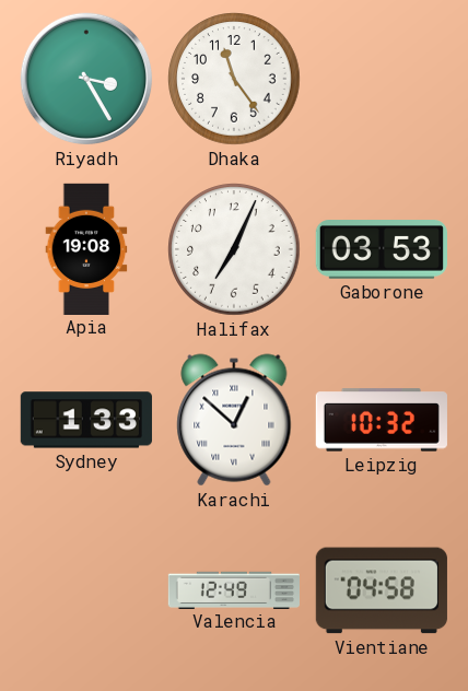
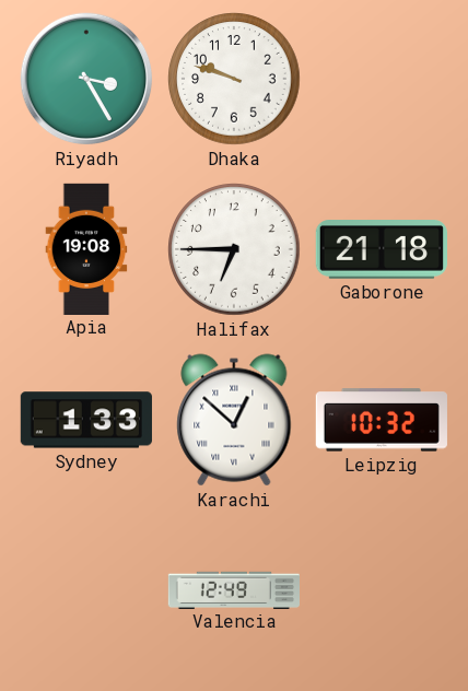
Dhaka: 11:24 -> 9:48 (234, 79)
Halifax: 7:04 -> 6:45 (234, 249)
Gaborone: 03:53 -> 21:18 (382, 249)
Vientiane: 04:58 -> none (382, 590)
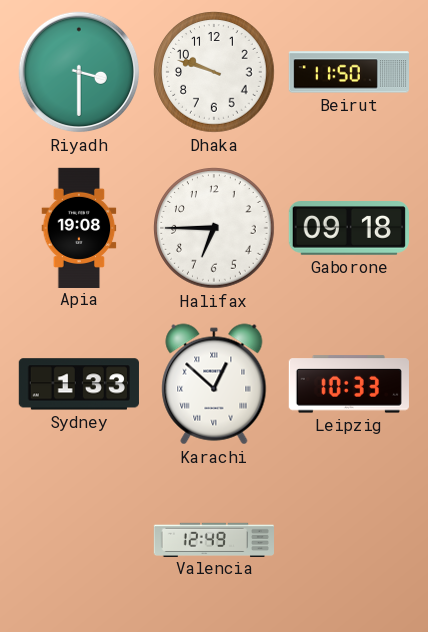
Riyadh: 3:25 -> 3:30 (79, 72)
Beirut: none -> 11:50 (349, 72)
Gaborone: 21:18 -> 09:18 (349, 228)
Leipzig: 10:32 -> 10:33 (349, 384)
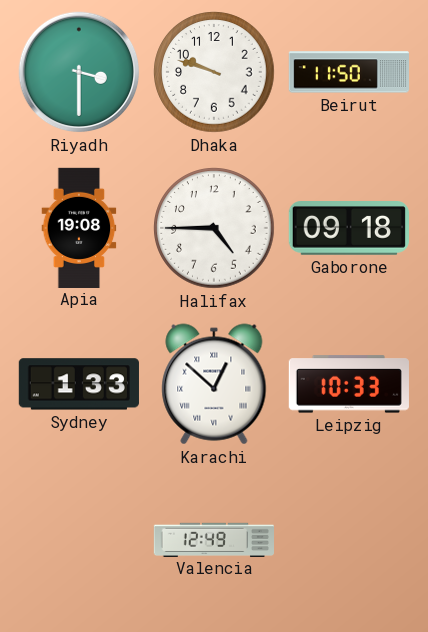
Halifax: 6:45 -> 4:45 (214, 228)
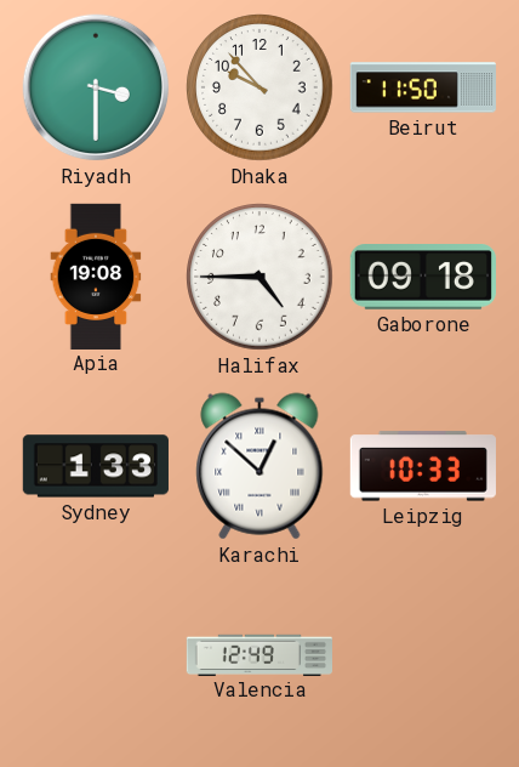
Dhaka: 9:48 -> 9:53 (259, 87)
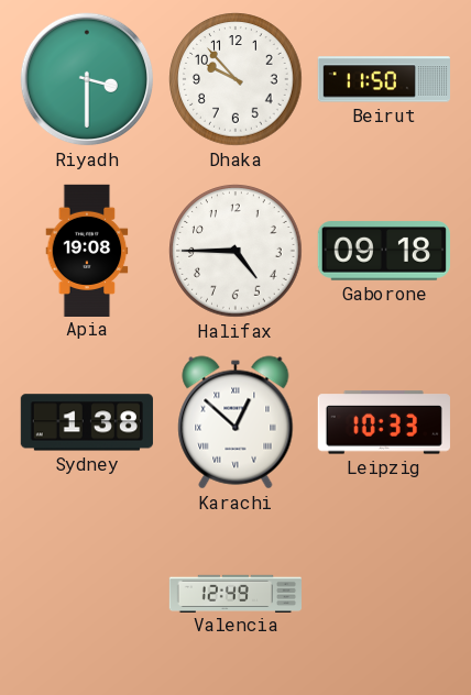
Sydney: 1:33 -> 1:38 (87, 422)
